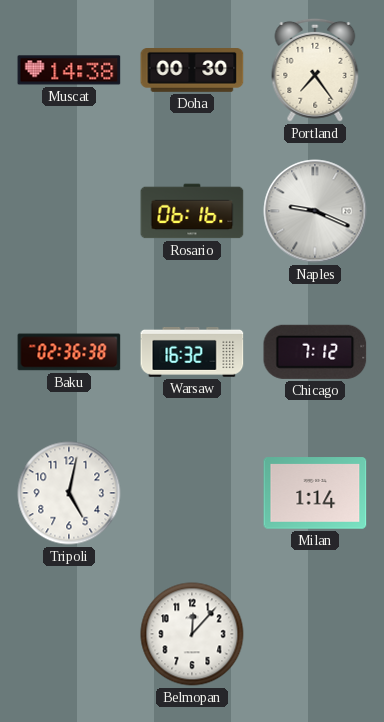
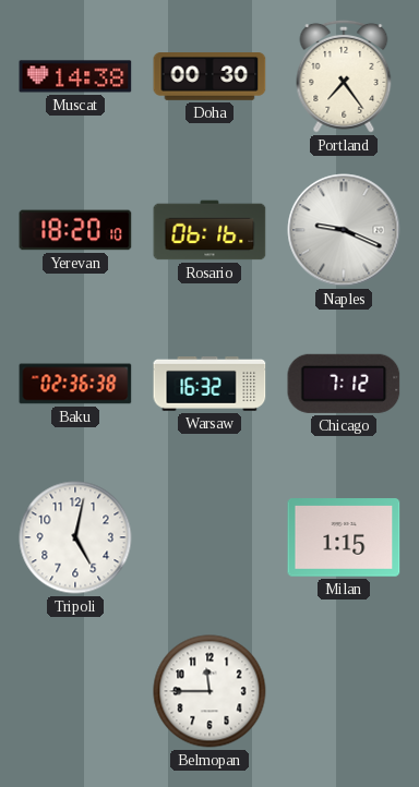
Yerevan: none -> 18:20 (75, 230)
Milan: 1:14 -> 1:15 (344, 537)
Belmopan: 12:07 -> 11:45 (209, 691)
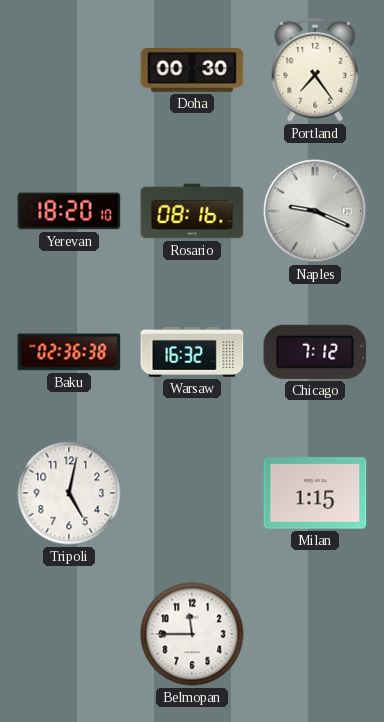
Muscat: 14:38 -> none (75, 76)
Rosario: 06:16 -> 08:16 (192, 211)
